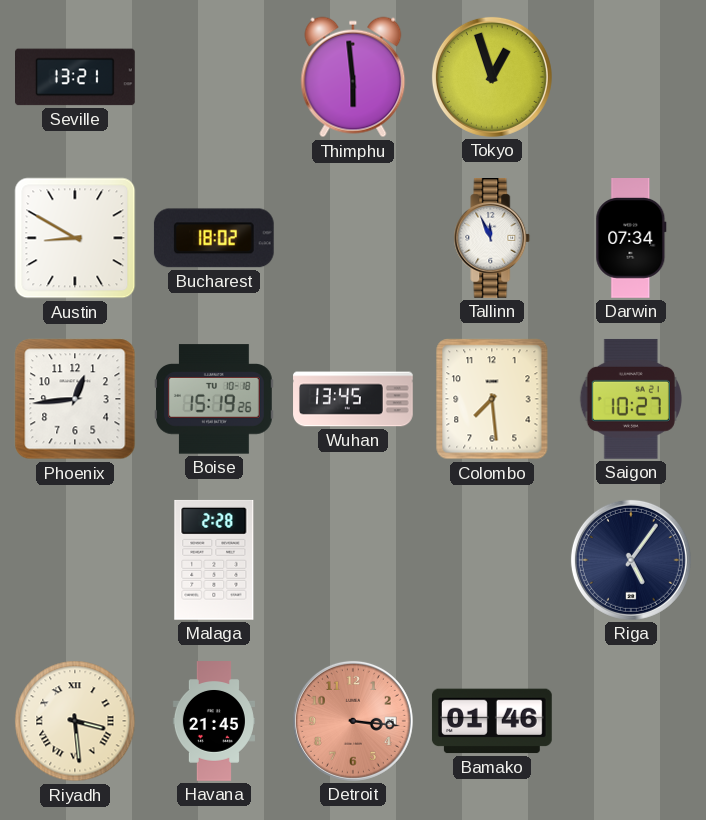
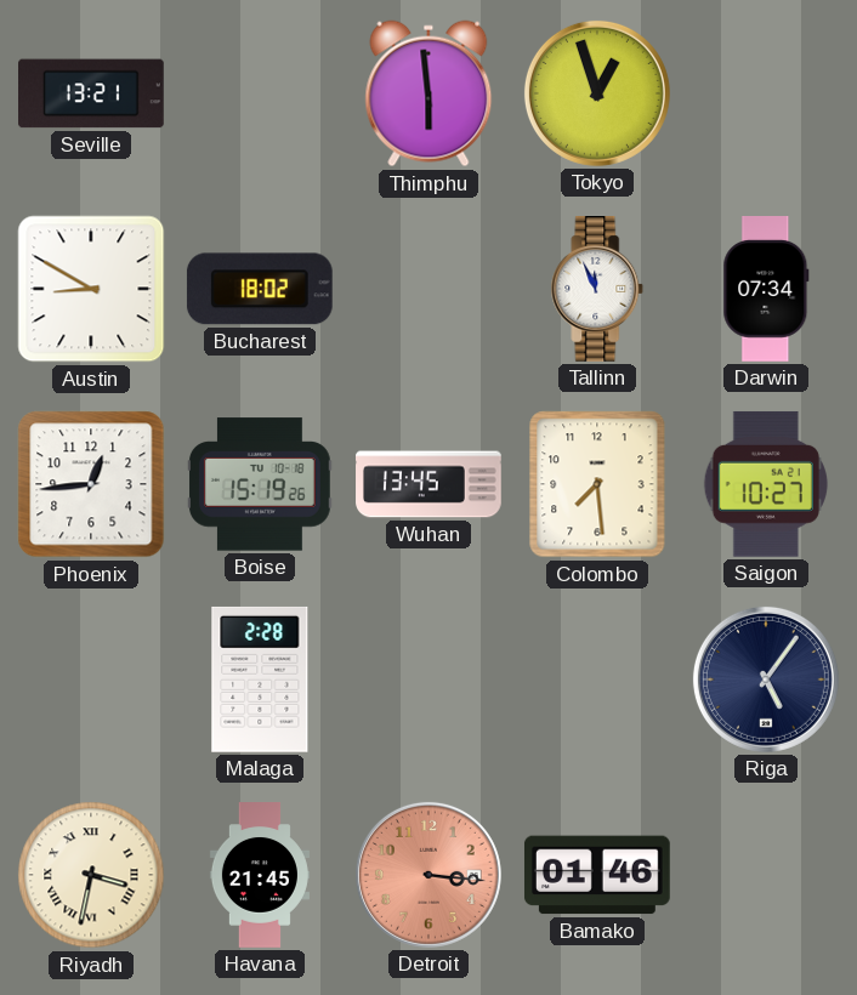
Riyadh: 3:29 -> 3:32 (91, 875)
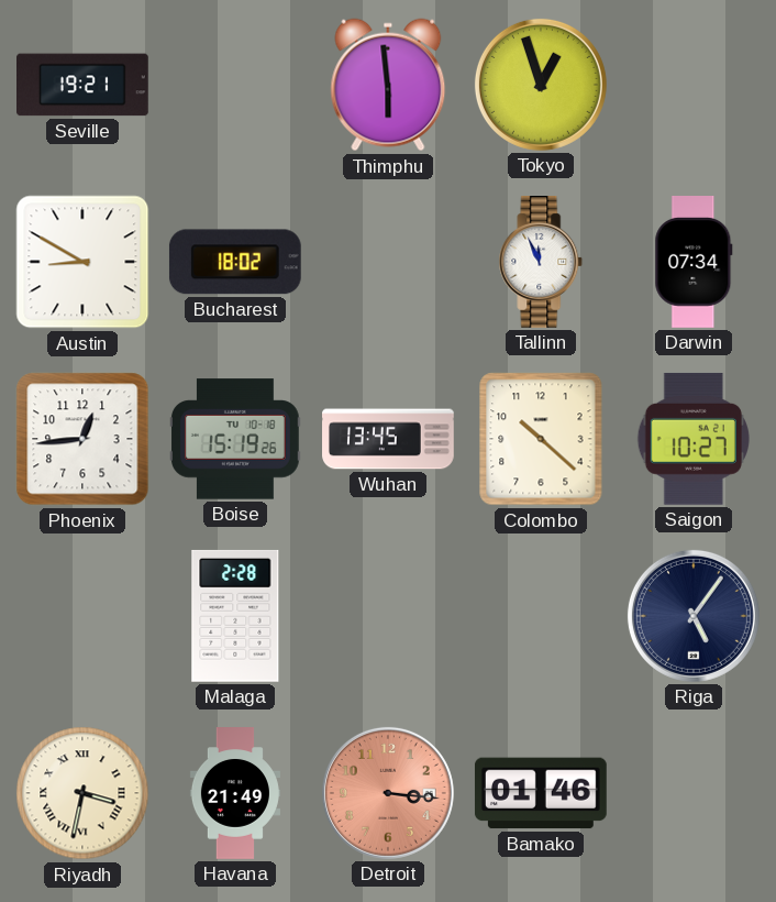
Seville: 13:21 -> 19:21 (84, 85)
Colombo: 7:29 -> 10:22 (541, 439)
Havana: 21:45 -> 21:49 (235, 793)
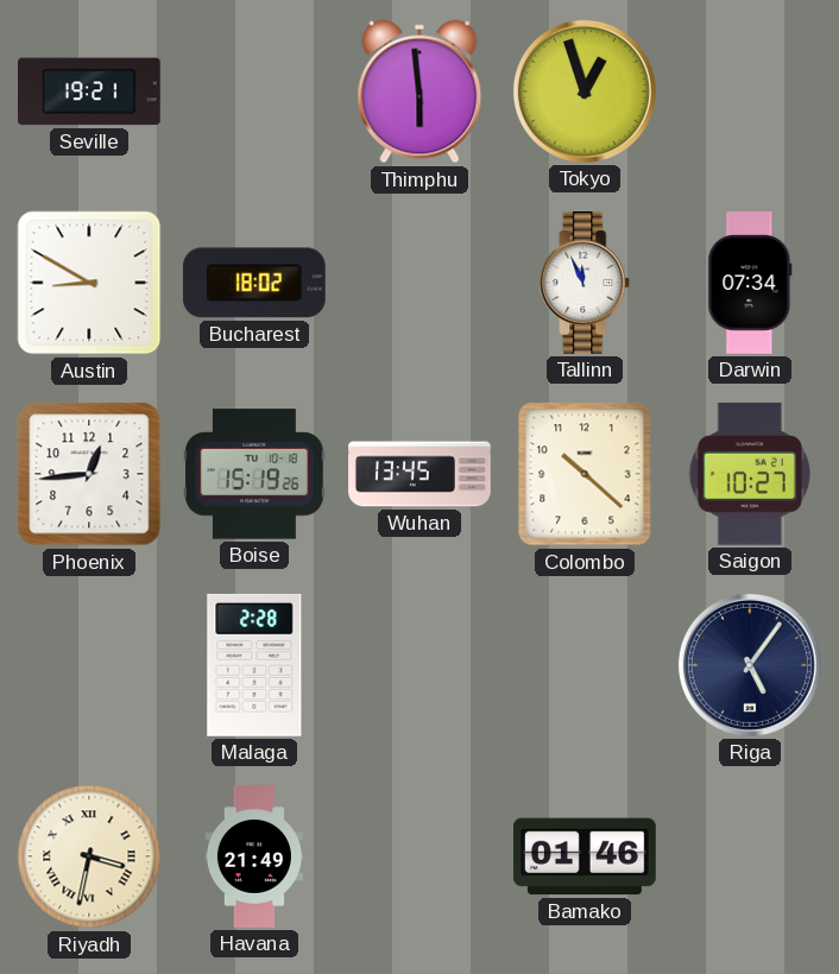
Detroit: 3:16 -> none (388, 793)
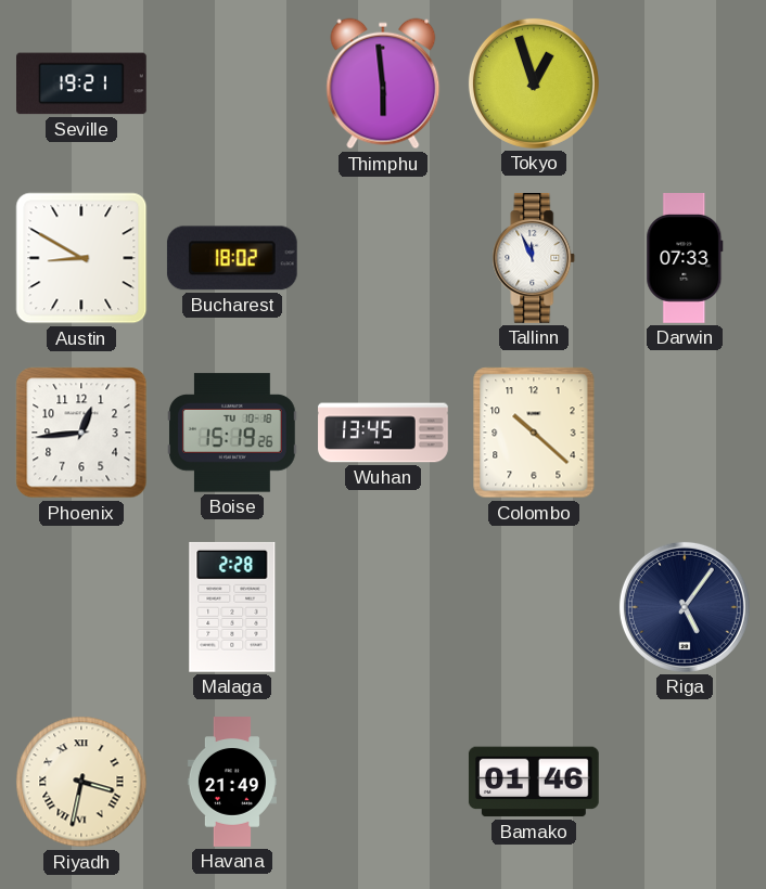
Darwin: 07:34 -> 07:33 (685, 259)
Saigon: 10:27 -> none (750, 474)
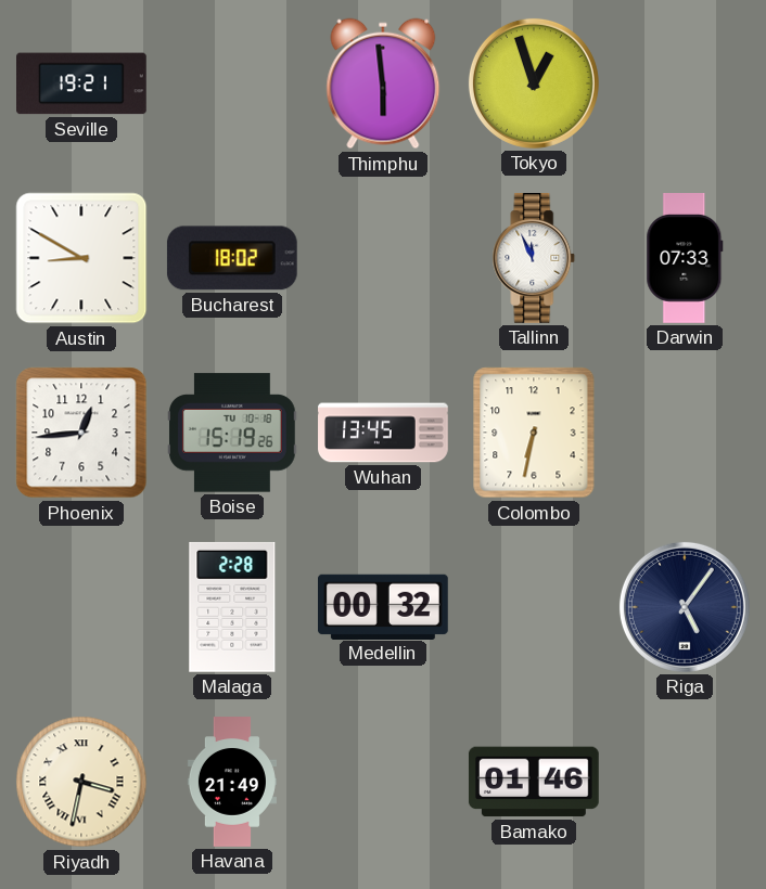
Colombo: 10:22 -> 6:32 (534, 433)
Medellin: none -> 00:32 (384, 606)
